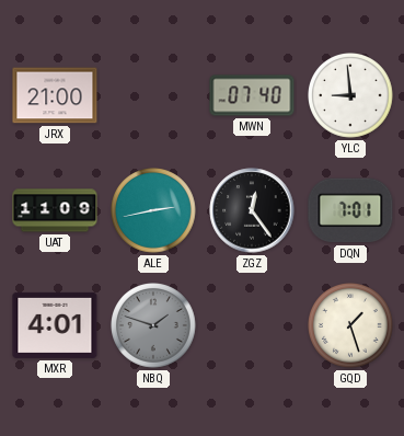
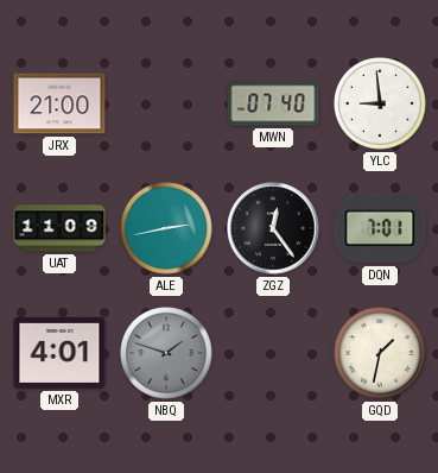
GQD: 1:27 -> 1:32 (381, 354)
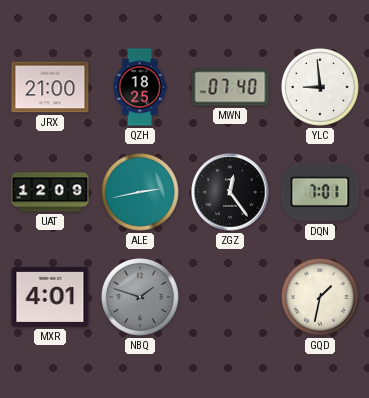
QZH: none -> 18:25 (140, 87)
UAT: 11:09 -> 12:09 (50, 192)
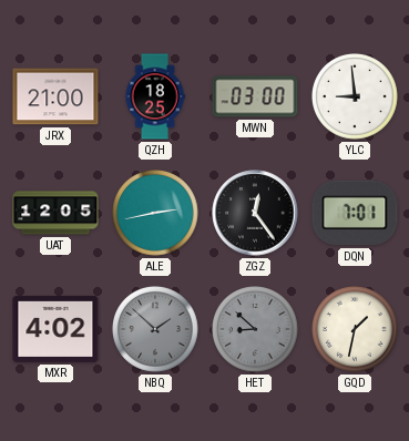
MWN: 07:40 -> 03:00 (255, 96)
UAT: 12:09 -> 12:05 (55, 213)
MXR: 4:01 -> 4:02 (55, 329)
NBQ: 1:48 -> 1:52 (156, 330)
HET: none -> 8:52 (256, 330)
